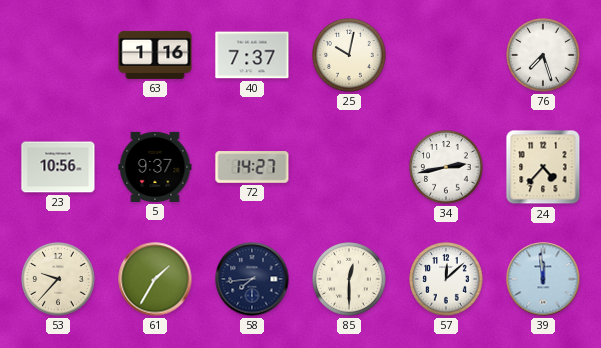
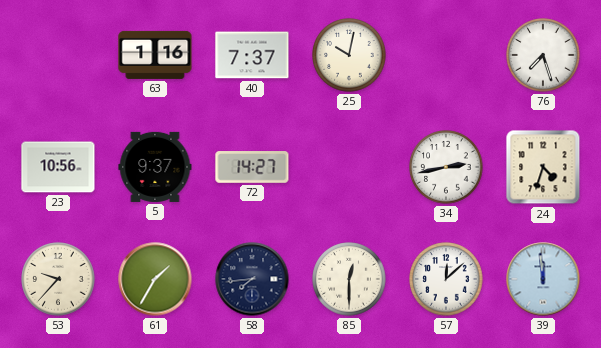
24: 4:37 -> 4:33 (543, 167)
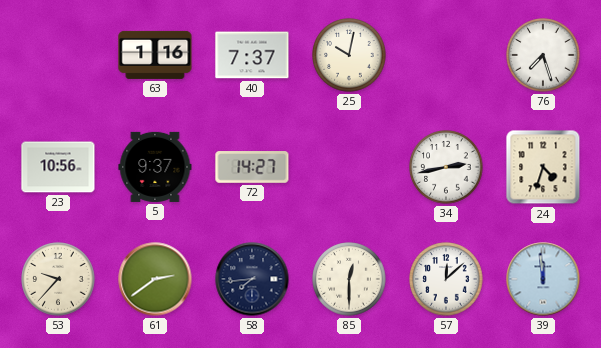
61: 1:35 -> 2:39 (155, 279)
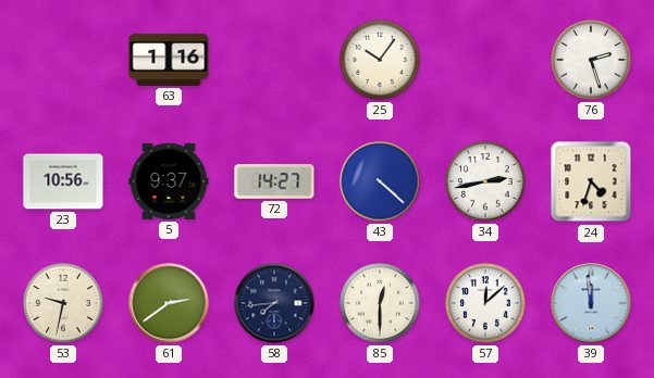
40: 7:37 -> none (252, 55)
25: 10:02 -> 10:06 (380, 60)
76: 7:27 -> 2:27 (591, 60)
43: none -> 4:22 (380, 181)
53: 9:37 -> 9:32 (63, 303)
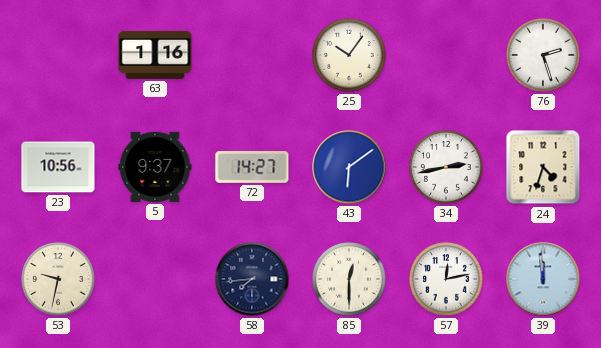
43: 4:22 -> 6:09 (349, 167)
61: 2:39 -> none (169, 303)
57: 12:08 -> 12:13 (446, 279)
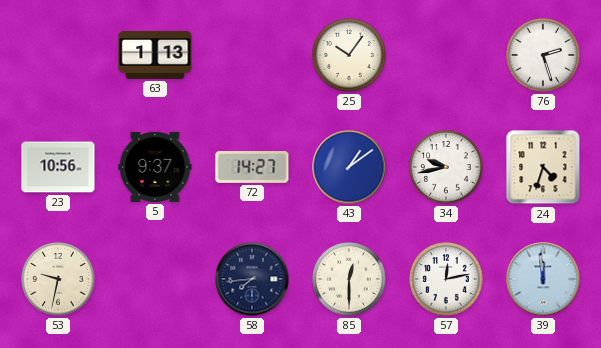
63: 1:16 -> 1:13 (155, 55)
43: 6:09 -> 1:09 (349, 167)
34: 2:43 -> 9:43 (446, 167)
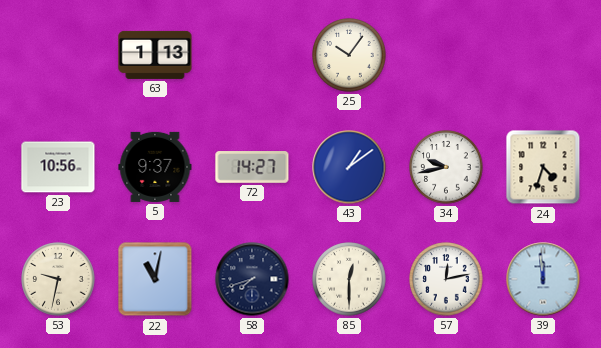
76: 2:27 -> none (543, 55)
22: none -> 11:02 (155, 279)
58: 7:44 -> 7:42 (252, 279)
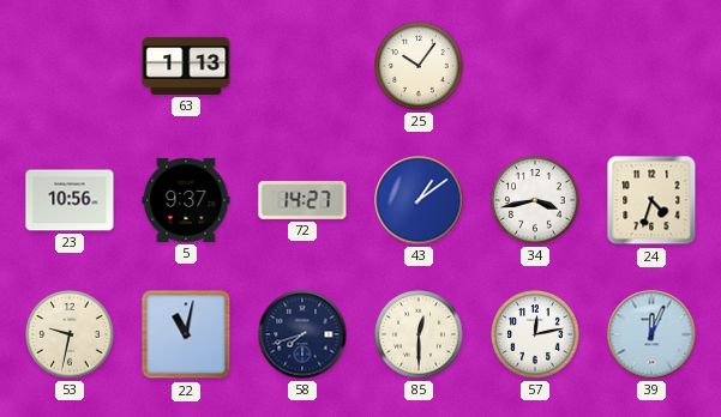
34: 9:43 -> 3:43 (535, 200)
39: 11:59 -> 12:04 (651, 334)
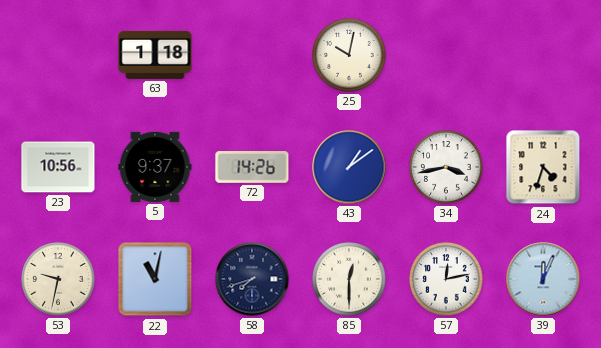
63: 1:13 -> 1:18 (155, 55)
25: 10:06 -> 10:02 (349, 55)
72: 14:27 -> 14:26 (252, 167)
